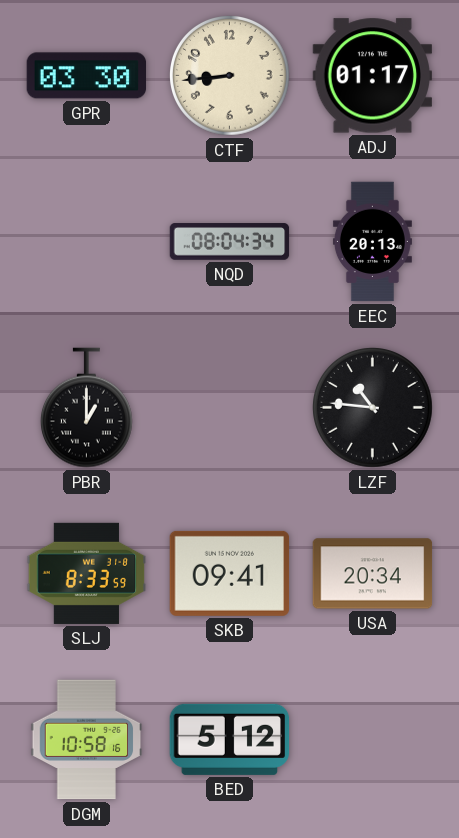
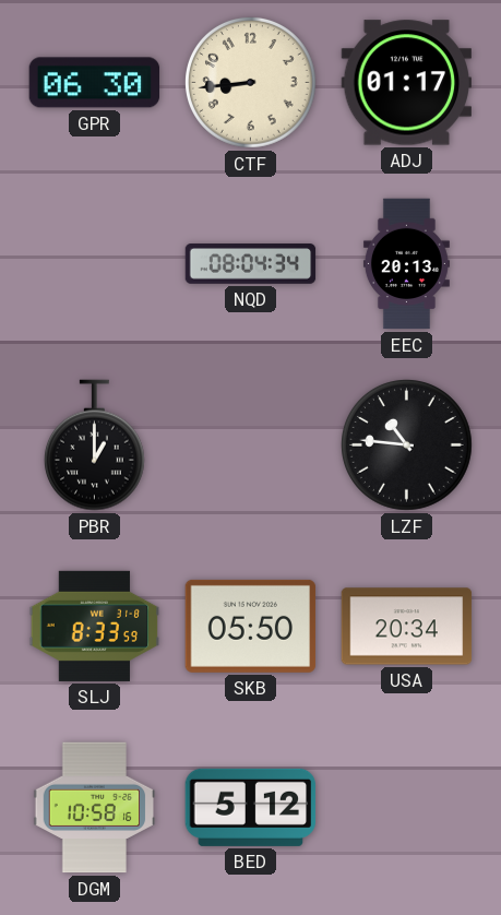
GPR: 03:30 -> 06:30 (95, 83)
SKB: 09:41 -> 05:50 (251, 626)
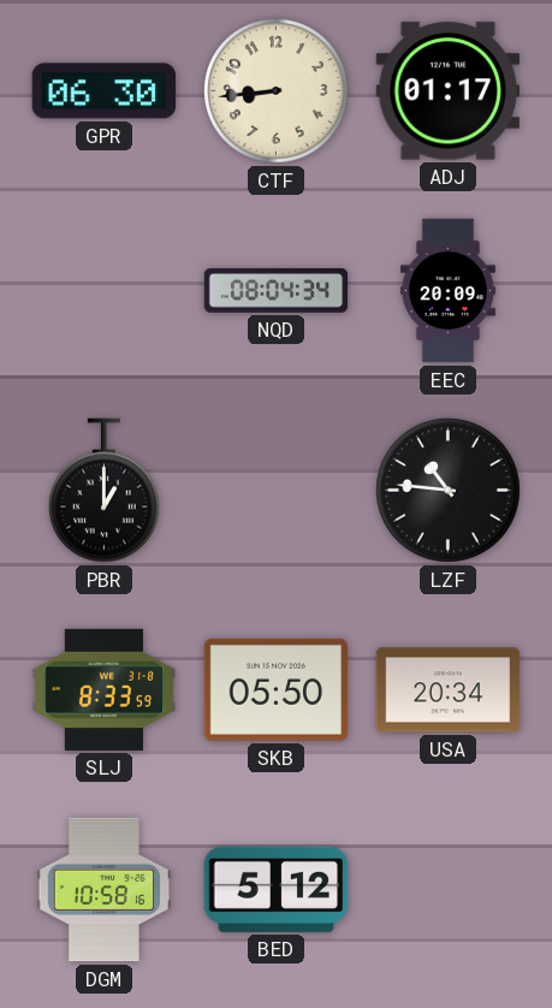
EEC: 20:13 -> 20:09 (447, 291)
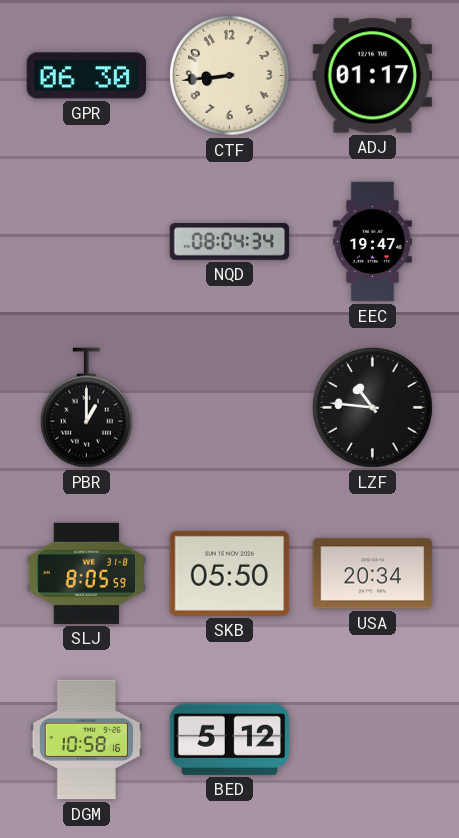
EEC: 20:09 -> 19:47 (372, 242)
SLJ: 8:33 -> 8:05 (87, 573)
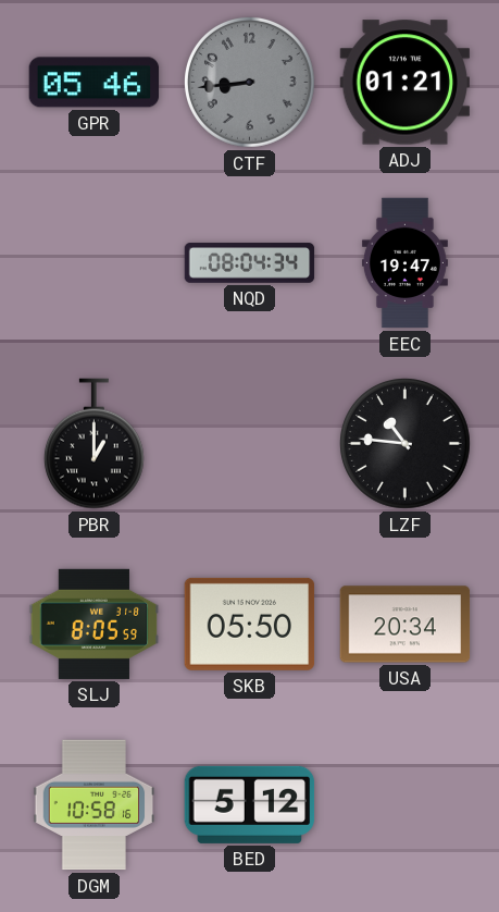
GPR: 06:30 -> 05:46 (95, 83)
CTF dial: cream -> grey (250, 83)
ADJ: 01:17 -> 01:21 (406, 83)
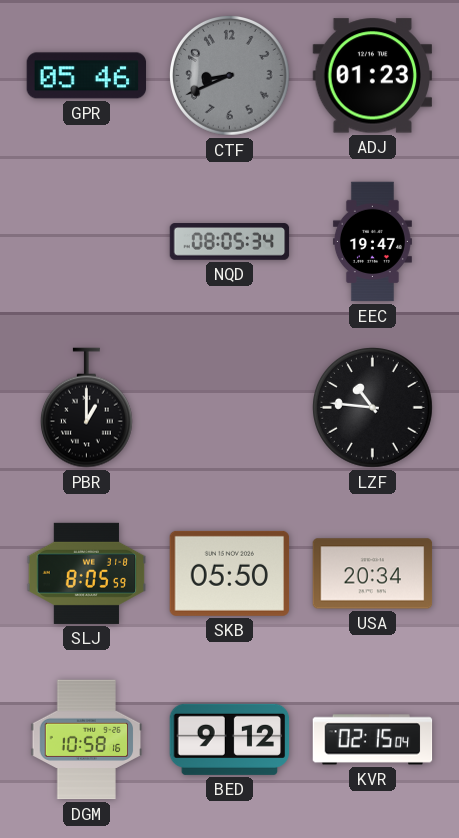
CTF: 8:44 -> 8:41 (230, 76)
ADJ: 01:21 -> 01:23 (373, 76)
NQD: 08:04 -> 08:05 (230, 242)
BED: 5:12 -> 9:12 (230, 739)
KVR: none -> 02:15 (373, 740)
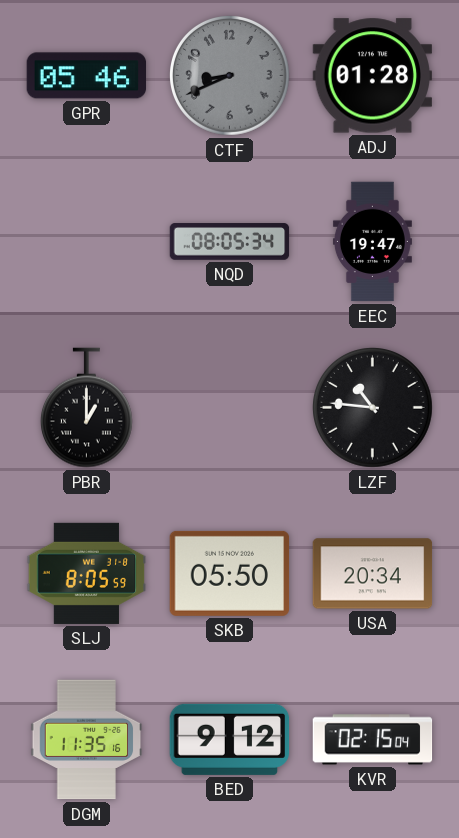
ADJ: 01:23 -> 01:28 (373, 76)
DGM: 10:58 -> 11:35 (87, 740)
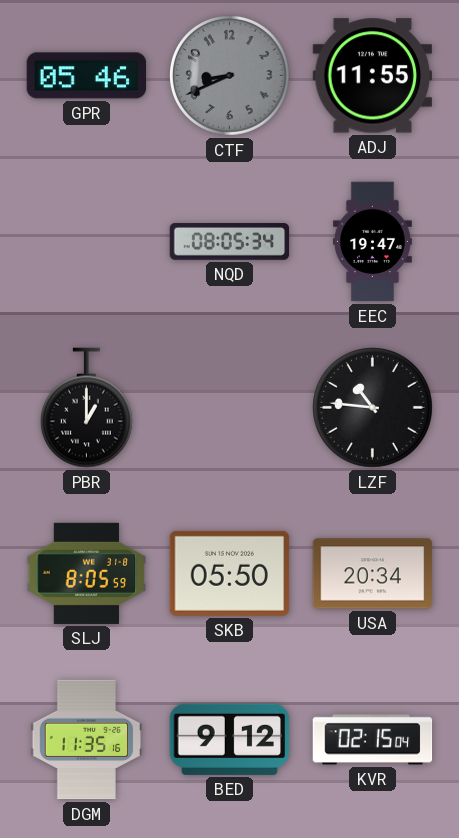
ADJ: 01:28 -> 11:55 (373, 76)
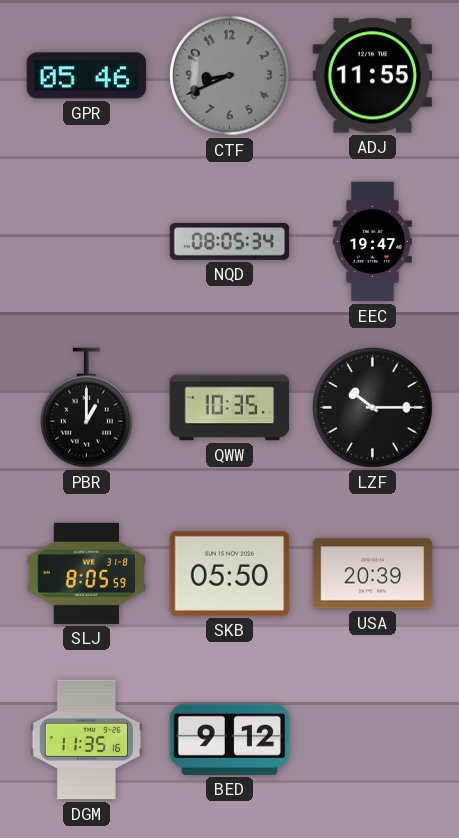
QWW: none -> 10:35 (230, 408)
LZF: 10:46 -> 10:15 (373, 408)
USA: 20:34 -> 20:39 (373, 574)
KVR: 02:15 -> none (373, 740)
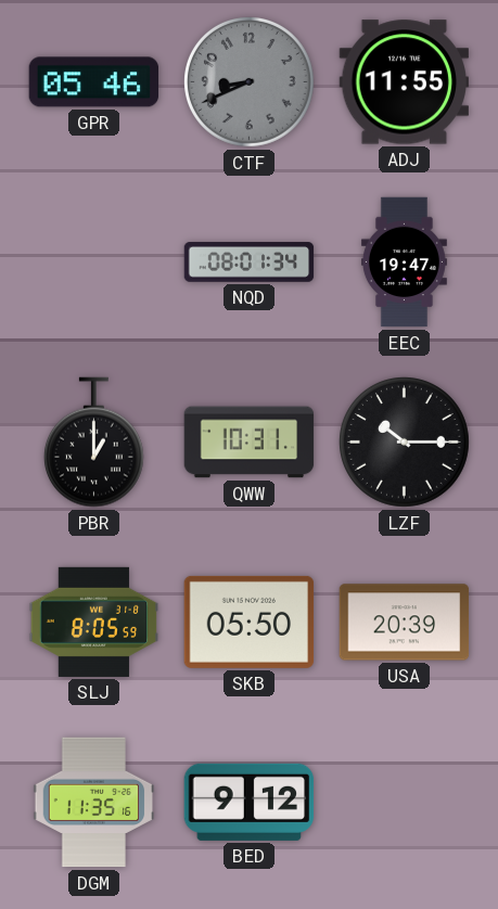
NQD: 08:05 -> 08:01 (250, 263)
QWW: 10:35 -> 10:31 (250, 443)
